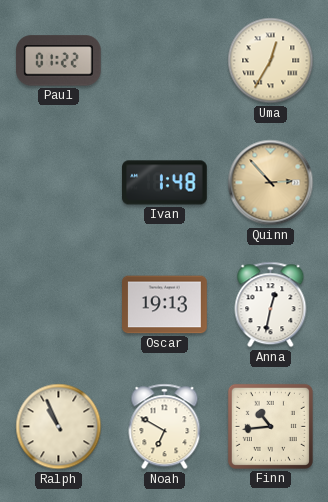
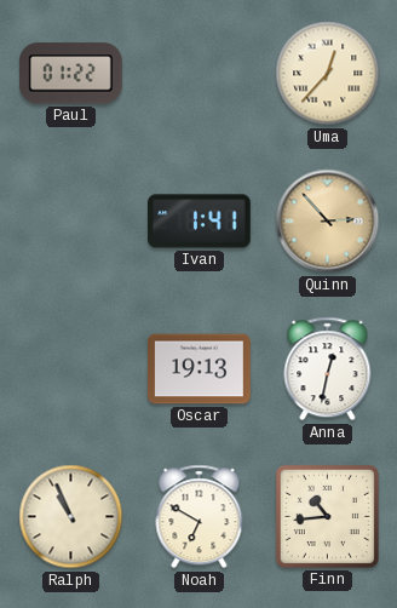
Uma: 12:35 -> 12:37 (328, 74)
Ivan: 1:48 -> 1:41 (200, 222)
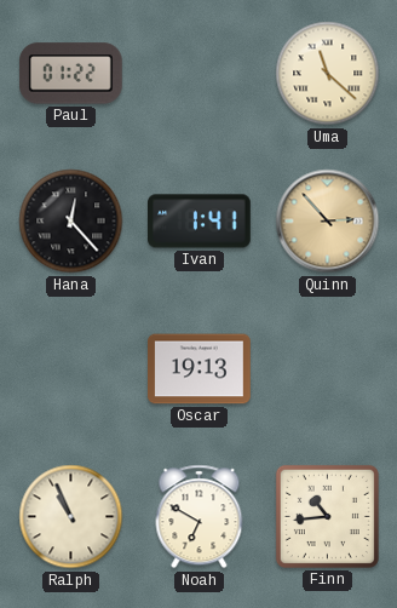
Uma: 12:37 -> 11:22 (328, 74)
Hana: none -> 12:23 (71, 222)
Anna: 12:32 -> none (328, 369)
